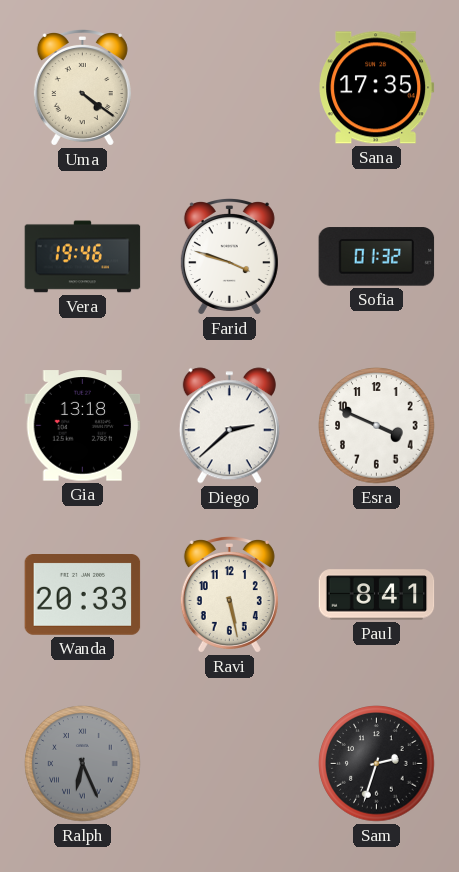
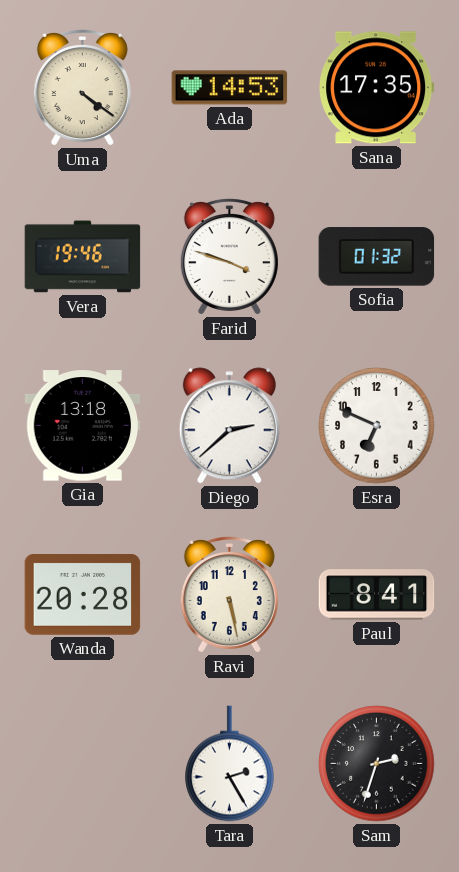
Ada: none -> 14:53 (230, 88)
Esra: 3:49 -> 6:49 (377, 426)
Wanda: 20:33 -> 20:28 (83, 595)
Ralph: 6:26 -> none (83, 764)
Tara: none -> 2:25 (230, 764)
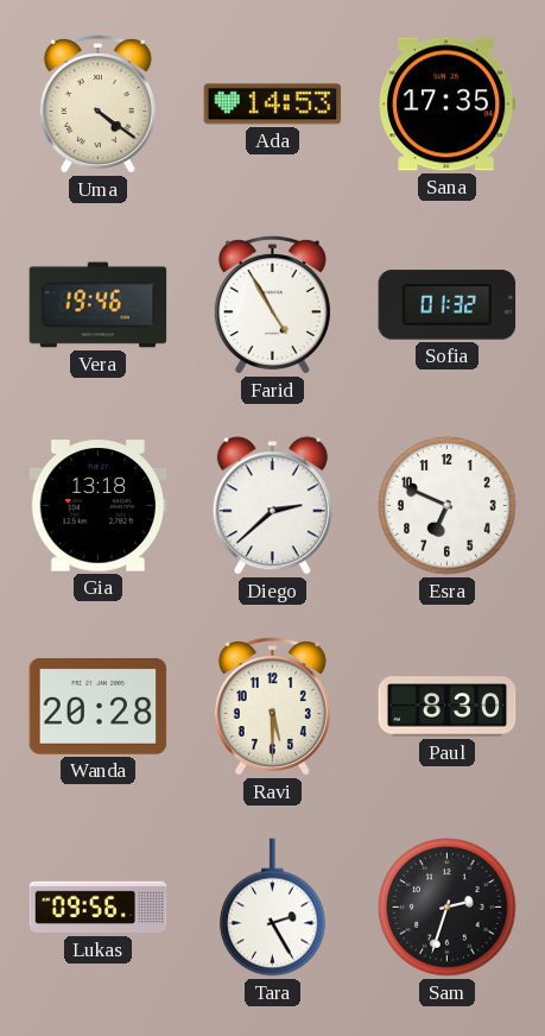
Farid: 3:48 -> 4:55 (272, 305)
Ravi: 5:28 -> 5:30 (272, 707)
Paul: 8:41 -> 8:30 (448, 707)
Lukas: none -> 09:56 (99, 908)
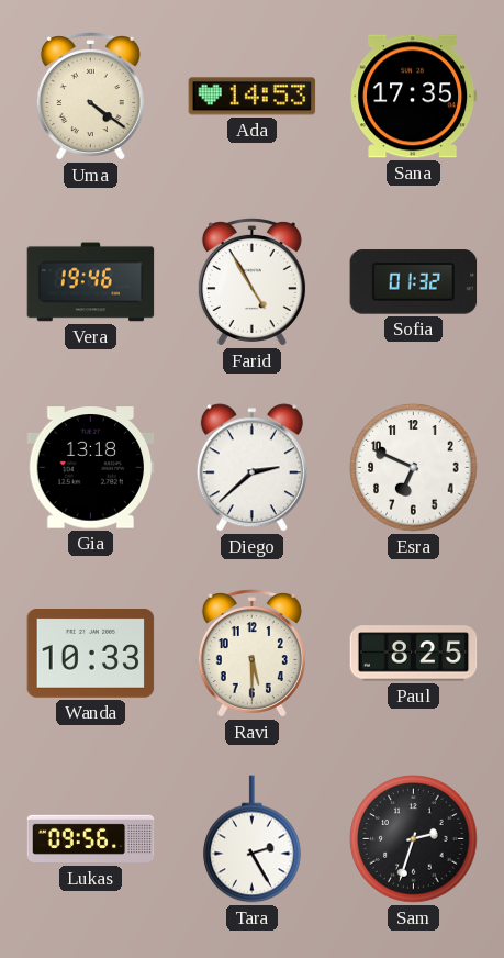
Wanda: 20:28 -> 10:33 (91, 654)
Paul: 8:30 -> 8:25 (414, 654)
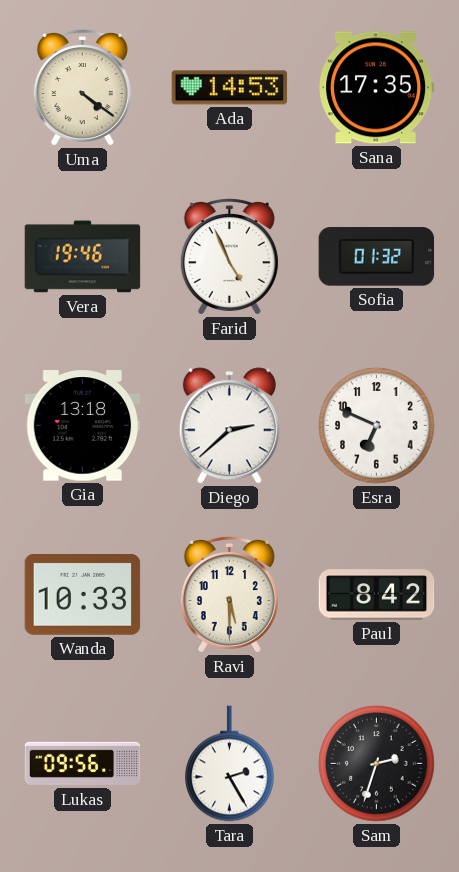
Farid: 4:55 -> 4:56 (229, 257)
Paul: 8:25 -> 8:42 (377, 595)
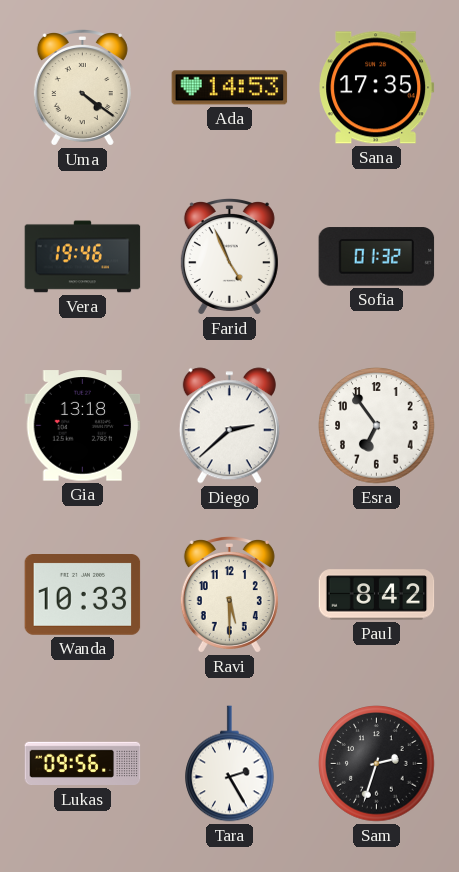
Esra: 6:49 -> 6:54 (377, 426)
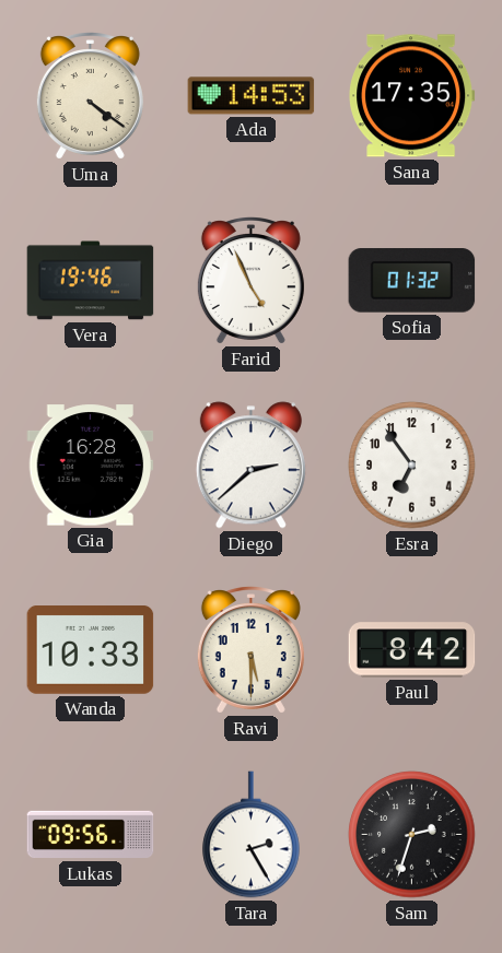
Gia: 13:18 -> 16:28 (91, 466)
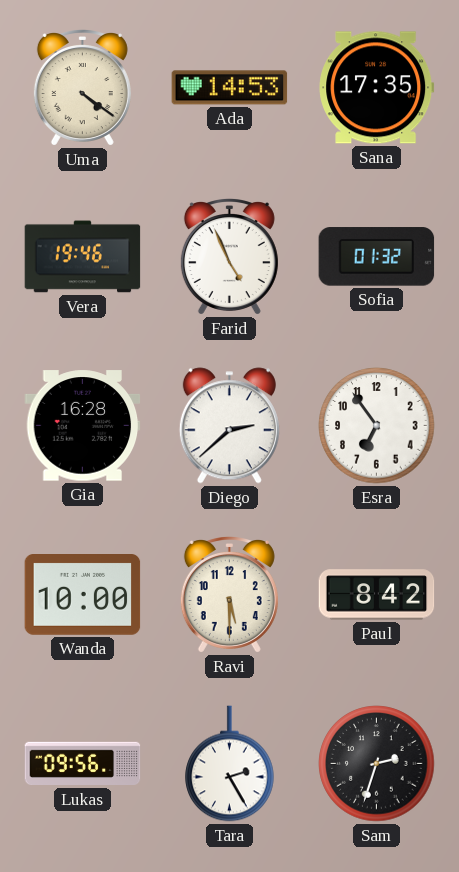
Wanda: 10:33 -> 10:00 (83, 595)
